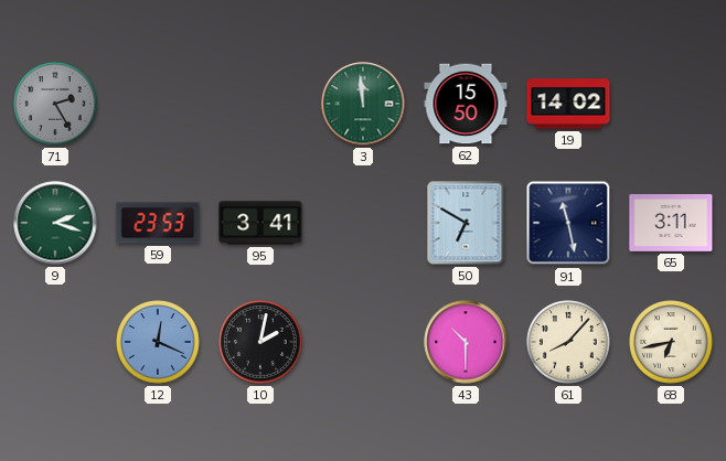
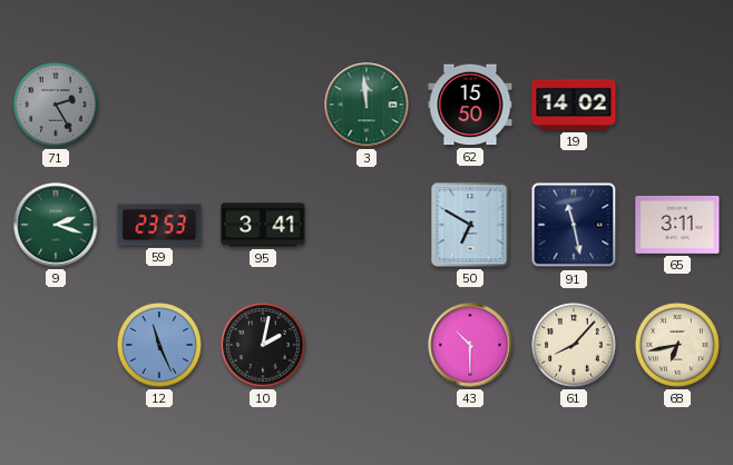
12: 12:19 -> 11:26 (159, 345)
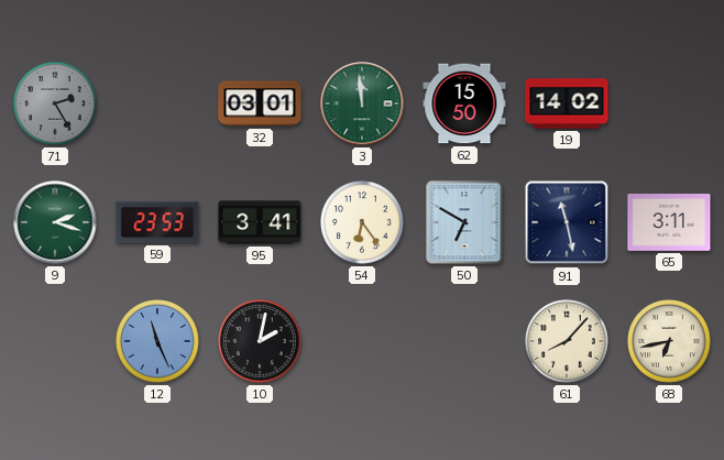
32: none -> 03:01 (260, 103)
54: none -> 6:24 (362, 222)
43: 10:30 -> none (470, 345)
